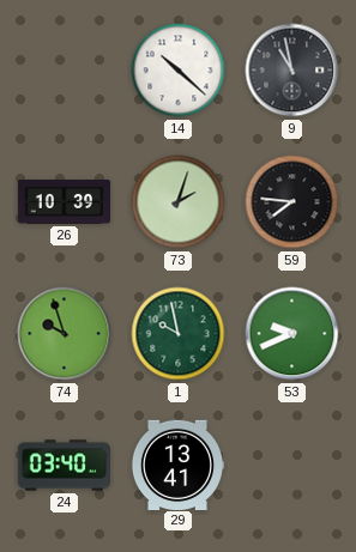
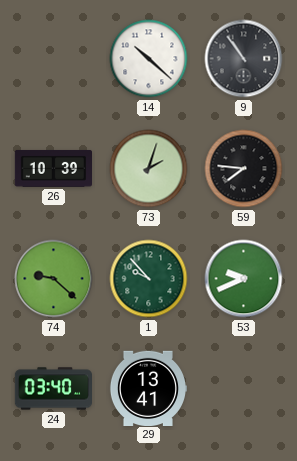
9: 10:58 -> 10:54 (244, 59)
74: 9:57 -> 9:22 (54, 279)
1: 9:58 -> 9:53 (149, 279)
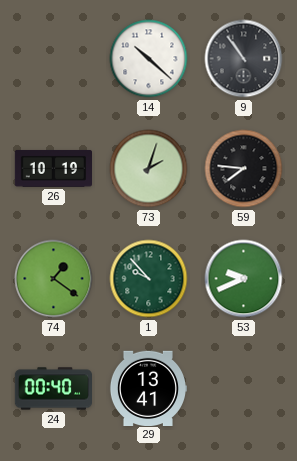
26: 10:39 -> 10:19 (53, 168)
74: 9:22 -> 1:21 (54, 279)
24: 03:40 -> 00:40 (53, 389)
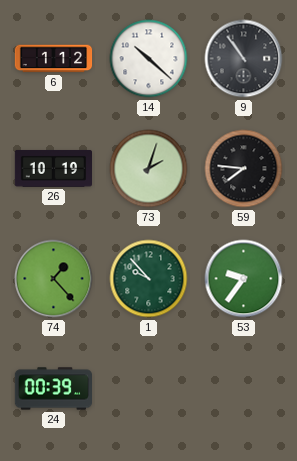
6: none -> 1:12 (54, 59)
74: 1:21 -> 1:23 (54, 279)
53: 9:41 -> 9:36 (244, 279)
24: 00:40 -> 00:39 (53, 389)
29: 13:41 -> none (147, 388)
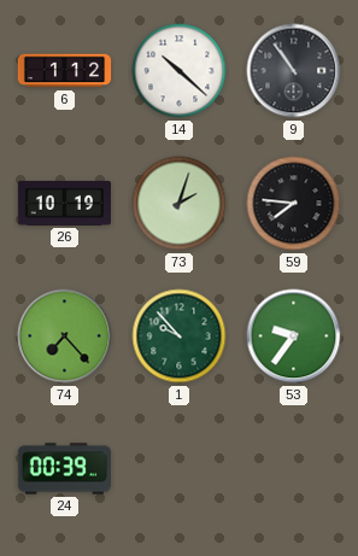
74: 1:23 -> 7:23 (65, 336)
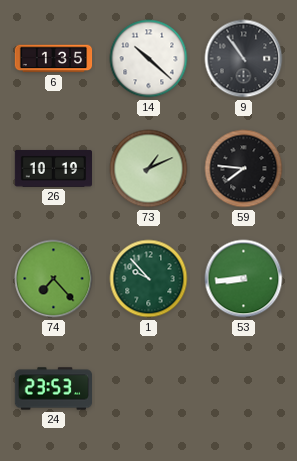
6: 1:12 -> 1:35 (54, 59)
73: 2:03 -> 1:11 (149, 169)
53: 9:36 -> 8:44 (244, 279)
24: 00:39 -> 23:53 (53, 389)
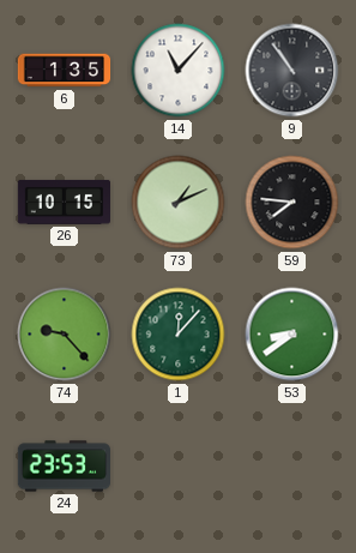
14: 10:22 -> 11:07 (179, 71)
26: 10:19 -> 10:15 (64, 202)
74: 7:23 -> 9:23 (65, 335)
1: 9:53 -> 12:07 (179, 335)
53: 8:44 -> 8:39 (292, 335)
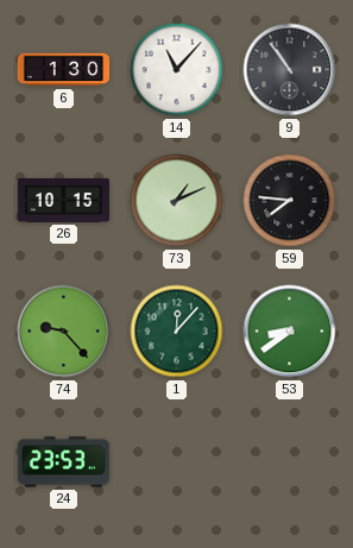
6: 1:35 -> 1:30 (64, 70)
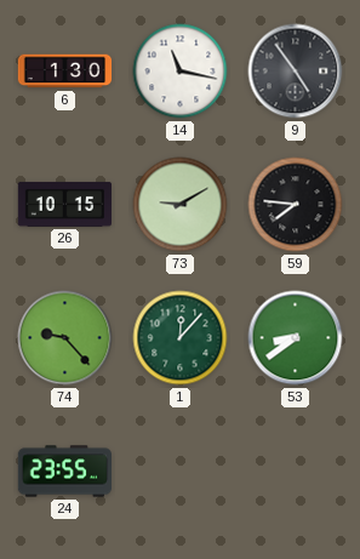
14: 11:07 -> 11:17 (181, 72)
9: 10:54 -> 4:54 (296, 72)
73: 1:11 -> 9:10 (181, 205)
24: 23:53 -> 23:55 (64, 472)
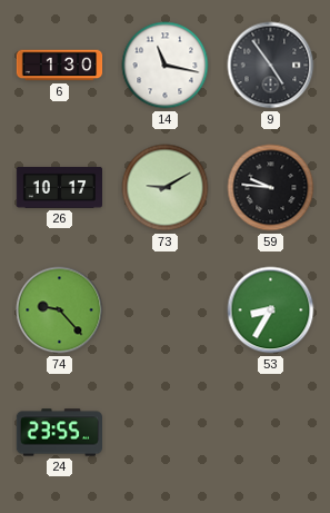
26: 10:15 -> 10:17 (59, 187)
59: 7:46 -> 9:46 (271, 188)
1: 12:07 -> none (181, 338)
53: 8:39 -> 8:35 (271, 310)
